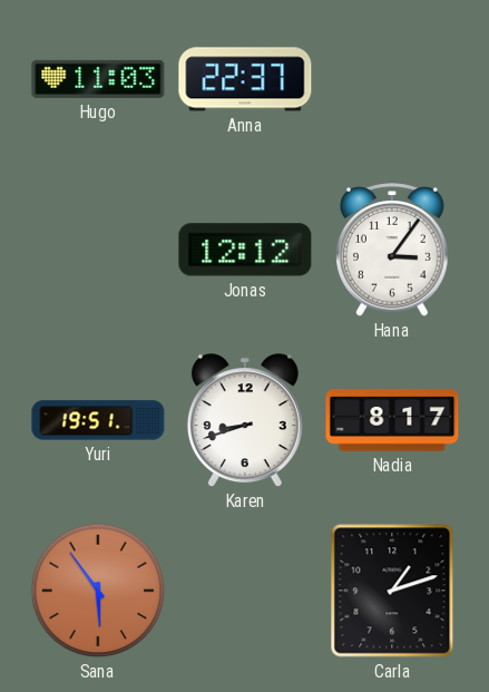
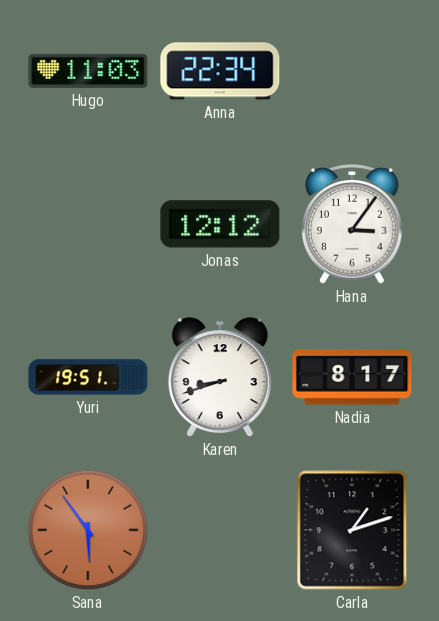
Anna: 22:37 -> 22:34 (220, 71)
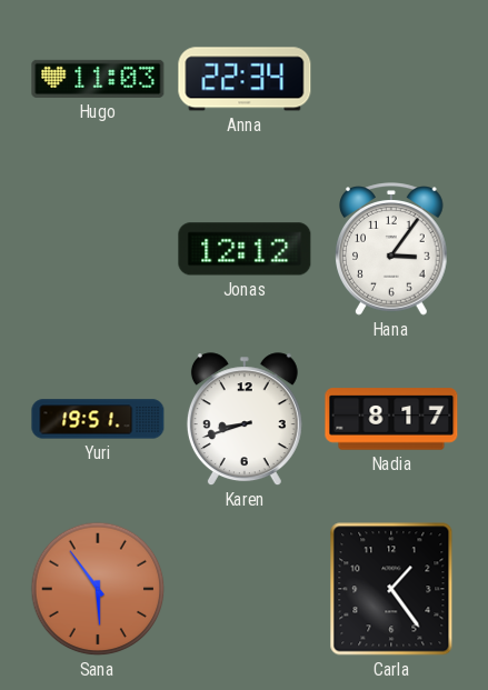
Carla: 1:12 -> 1:24 (391, 589)
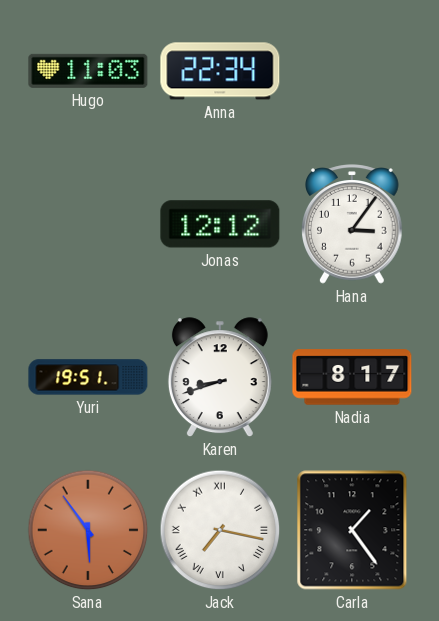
Jack: none -> 7:17 (220, 530)
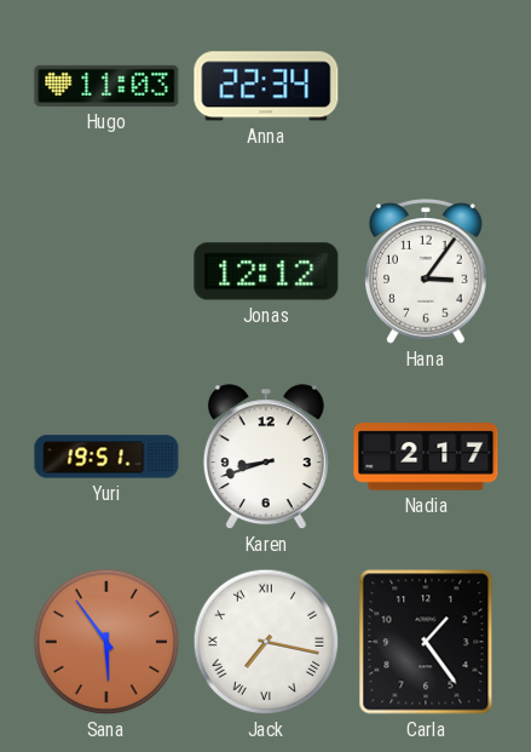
Nadia: 8:17 -> 2:17 (426, 457)
